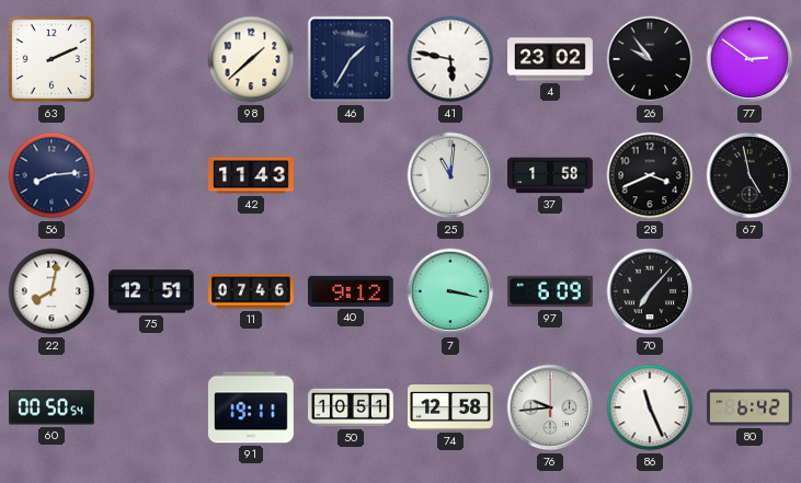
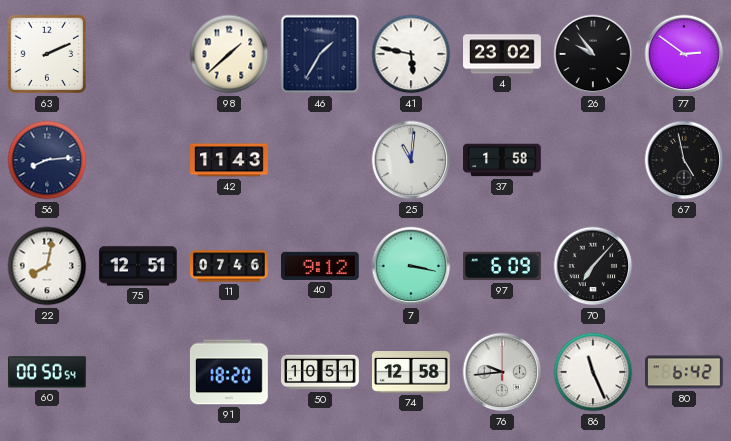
28: 3:41 -> none (650, 175)
91: 19:11 -> 18:20 (229, 372)
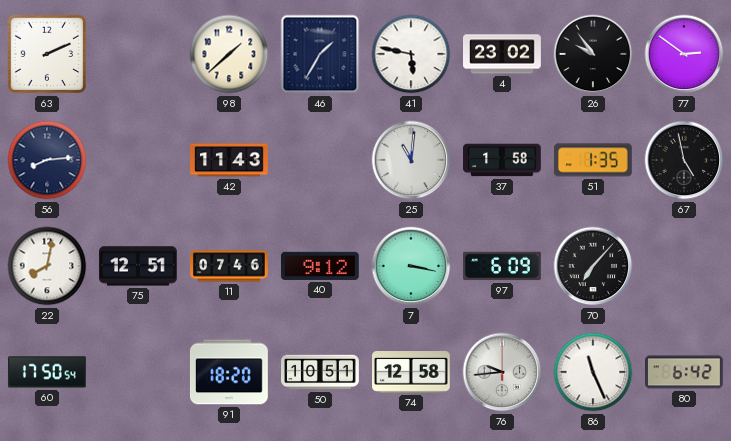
51: none -> 1:35 (593, 160)
60: 00:50 -> 17:50 (48, 372)
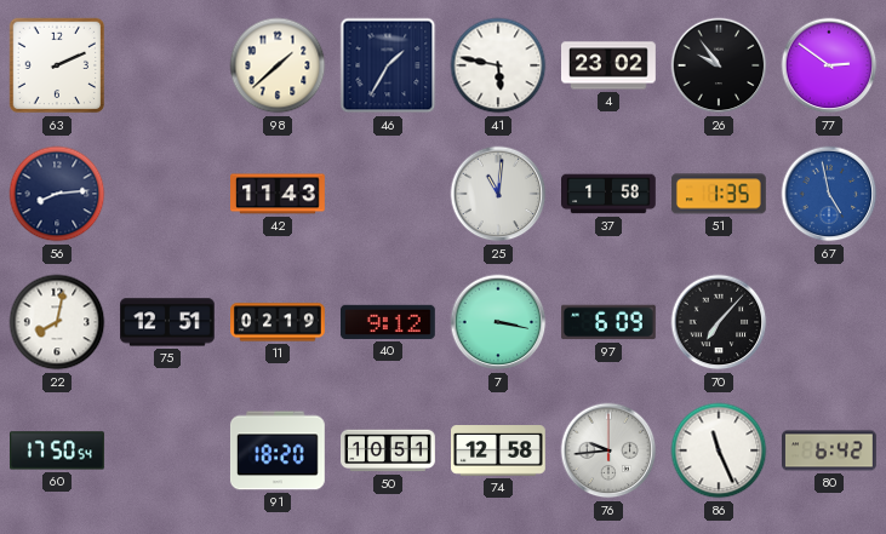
67 dial: black -> blue (829, 194)
11: 07:46 -> 02:19 (278, 322)
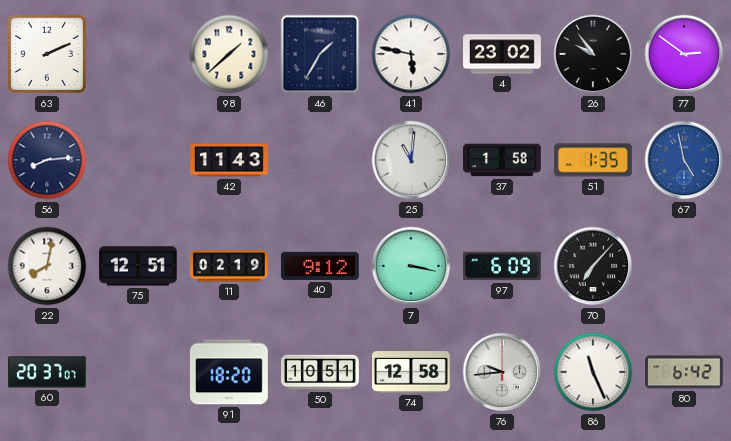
60: 17:50 -> 20:37 (48, 372)
